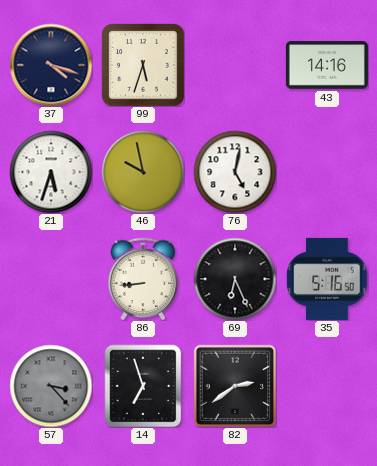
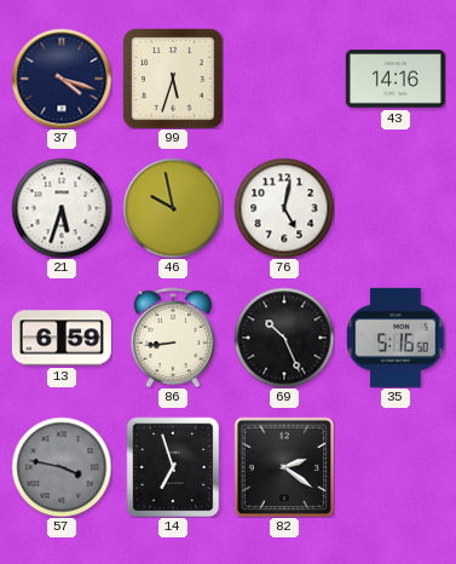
13: none -> 6:59 (62, 338)
69: 6:26 -> 10:26 (284, 338)
57: 3:23 -> 3:47 (62, 467)
82: 2:39 -> 2:21 (283, 466)
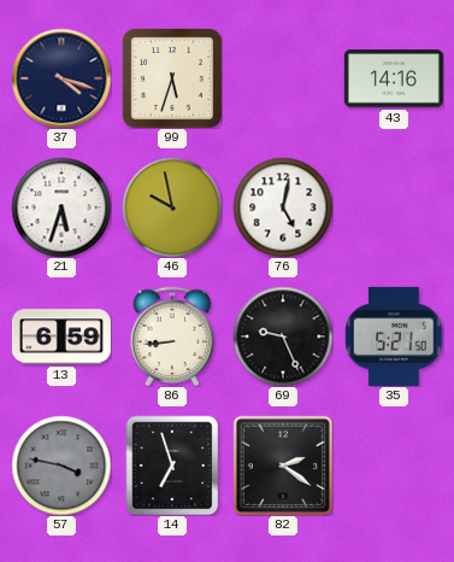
69: 10:26 -> 9:26 (283, 336)
35: 5:16 -> 5:21 (394, 336)
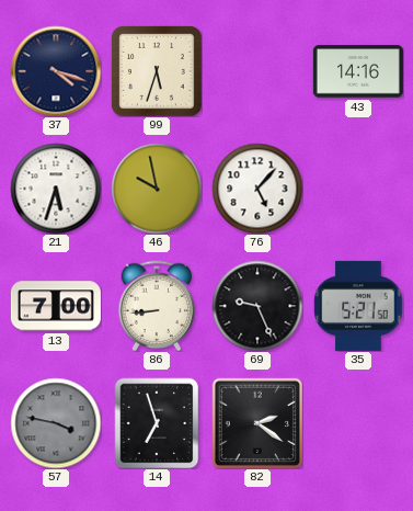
76: 5:02 -> 5:07 (257, 189)
13: 6:59 -> 7:00 (56, 306)
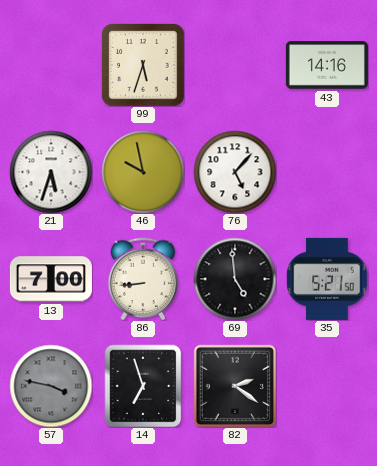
37: 4:18 -> none (56, 71)
69: 9:26 -> 4:59 (235, 279)
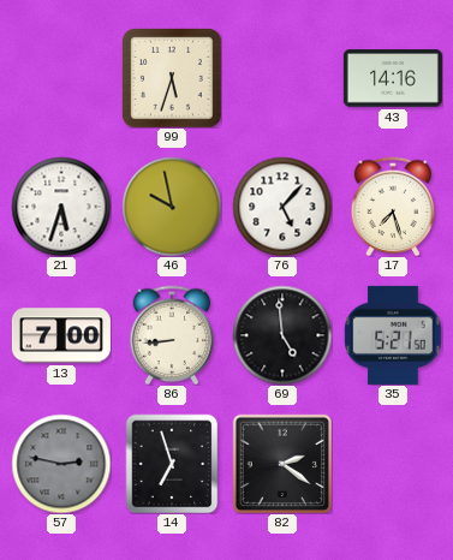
17: none -> 7:27 (393, 207)
57: 3:47 -> 2:47 (61, 464)
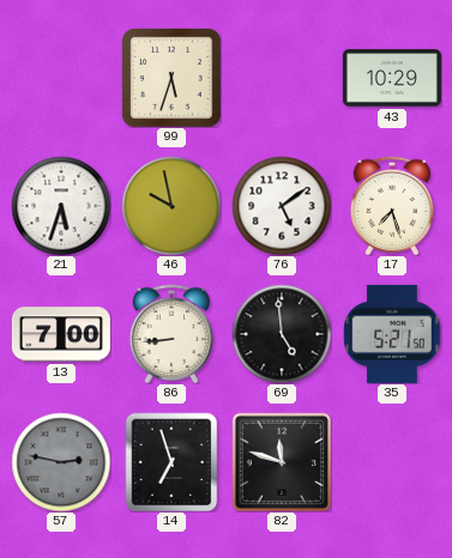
43: 14:16 -> 10:29 (392, 78)
76: 5:07 -> 5:09 (282, 206)
82: 2:21 -> 11:48 (281, 461)
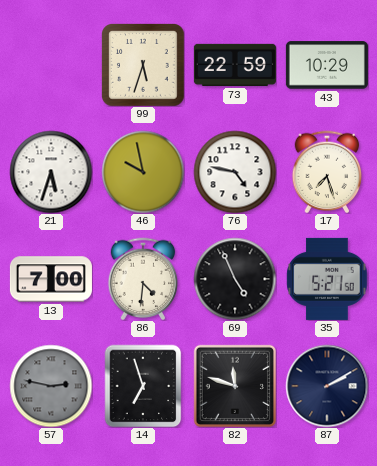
73: none -> 22:59 (235, 65)
76: 5:09 -> 4:47 (235, 172)
86: 8:44 -> 4:31 (143, 279)
69: 4:59 -> 4:56 (235, 279)
87: none -> 2:10 (327, 386)
